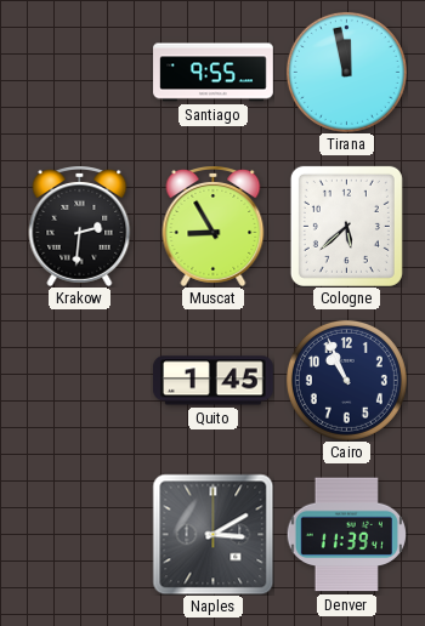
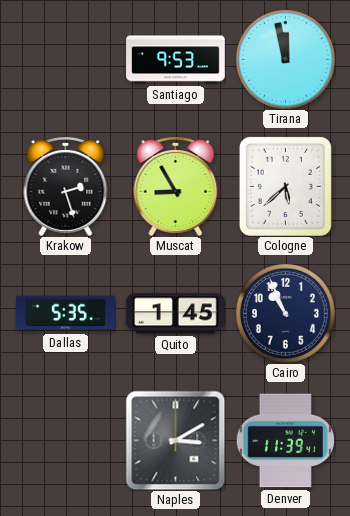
Santiago: 9:55 -> 9:53 (176, 60)
Krakow: 2:31 -> 2:27 (66, 187)
Dallas: none -> 5:35 (66, 314)
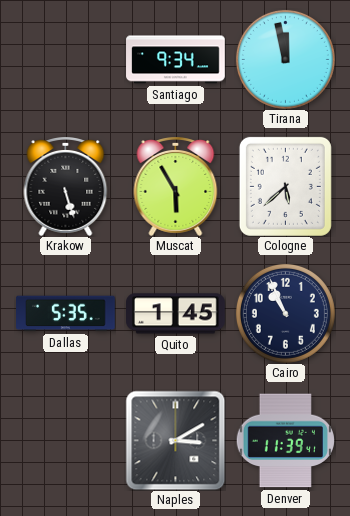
Santiago: 9:53 -> 9:34 (176, 60)
Krakow: 2:27 -> 5:27 (66, 187)
Muscat: 8:55 -> 5:55 (176, 187)
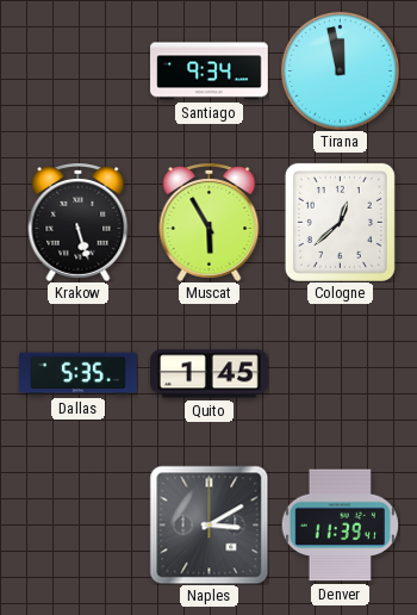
Cologne: 5:38 -> 12:38 (340, 222)
Cairo: 10:56 -> none (285, 313)
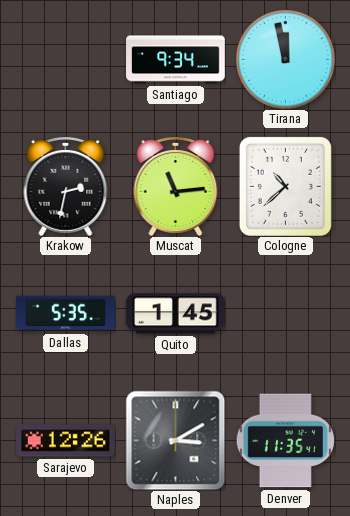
Krakow: 5:27 -> 2:32 (66, 187)
Muscat: 5:55 -> 11:14 (176, 187)
Cologne: 12:38 -> 10:38 (285, 186)
Sarajevo: none -> 12:26 (66, 441)
Denver: 11:39 -> 11:35 (285, 441)
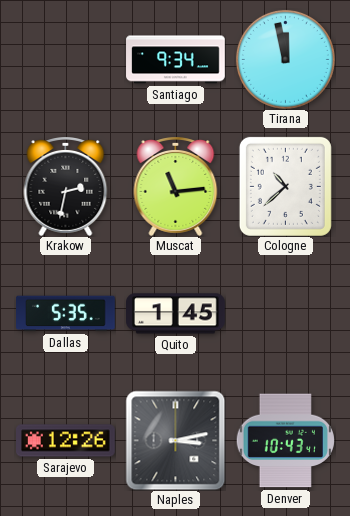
Naples: 3:10 -> 3:13 (175, 440)
Denver: 11:35 -> 10:43 (285, 441)
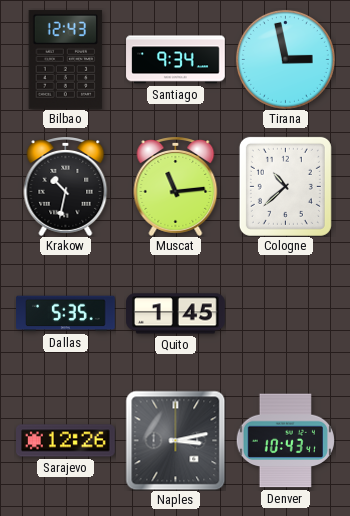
Bilbao: none -> 12:43 (66, 59)
Tirana: 11:58 -> 2:58 (285, 59)
Krakow: 2:32 -> 10:32 (66, 187)
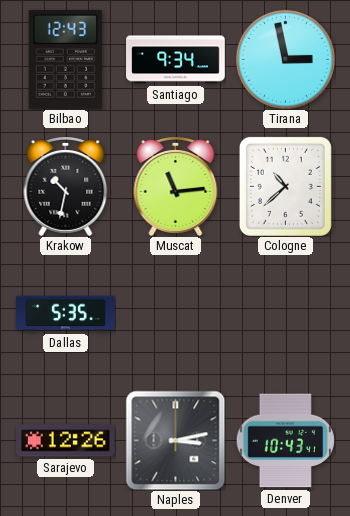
Quito: 1:45 -> none (176, 314)
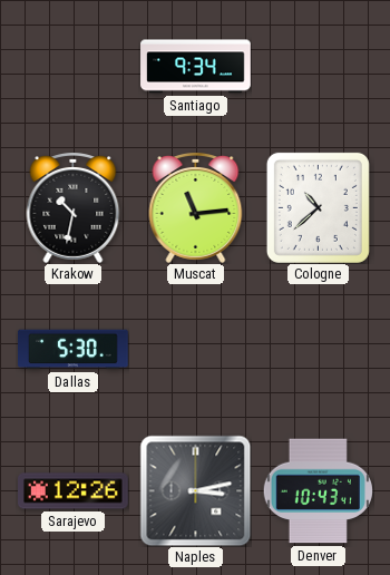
Bilbao: 12:43 -> none (66, 59)
Tirana: 2:58 -> none (285, 59)
Dallas: 5:35 -> 5:30 (74, 350)
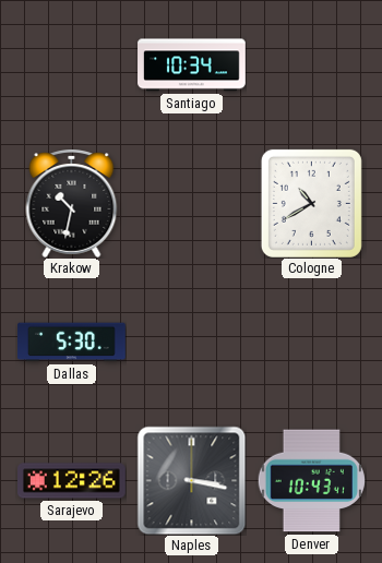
Santiago: 9:34 -> 10:34 (192, 65)
Muscat: 11:14 -> none (196, 208)
Cologne: 10:38 -> 10:40 (311, 203)
Naples: 3:13 -> 3:17 (191, 480)
